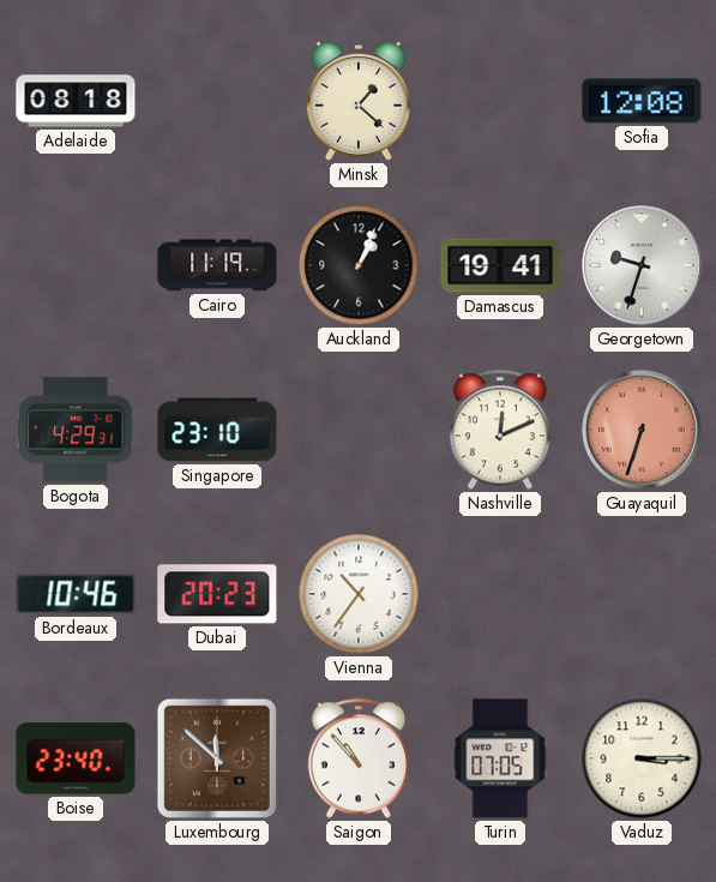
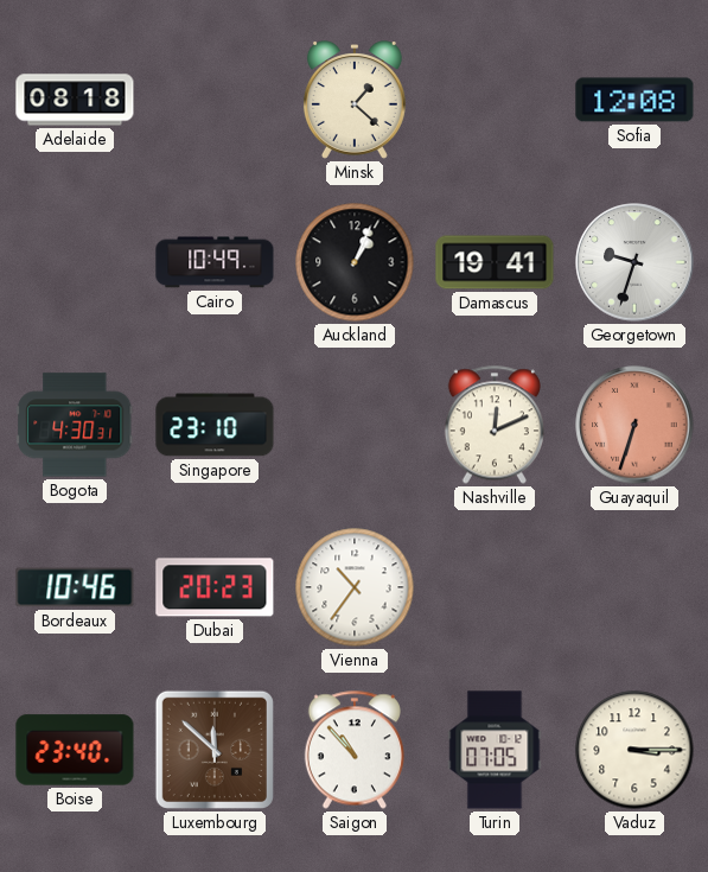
Cairo: 11:19 -> 10:49 (215, 262)
Bogota: 4:29 -> 4:30 (75, 425)
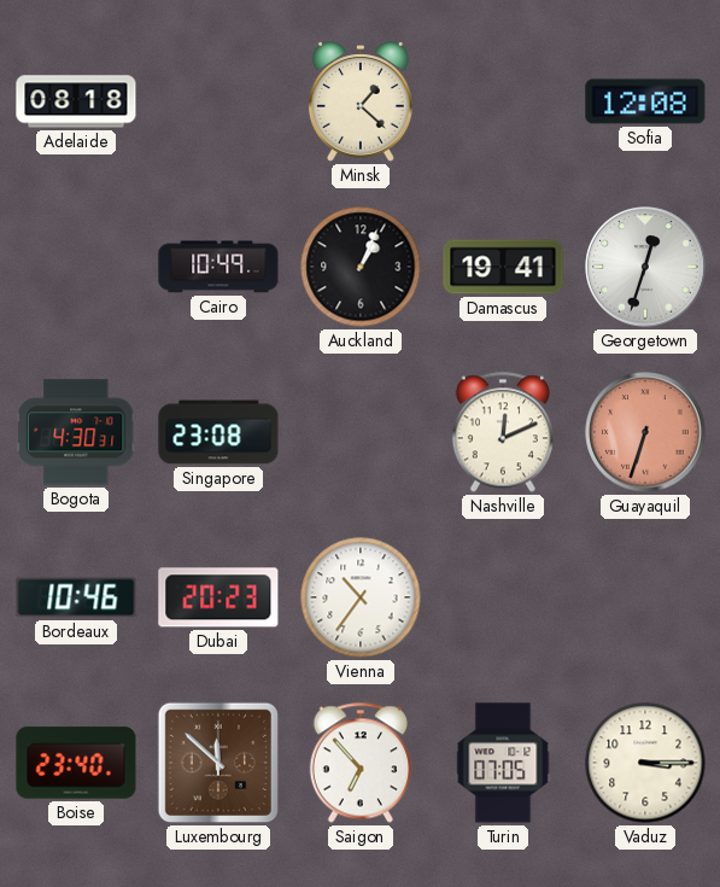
Georgetown: 9:33 -> 12:33 (645, 267)
Singapore: 23:10 -> 23:08 (218, 432)
Saigon: 10:53 -> 6:53 (361, 763)
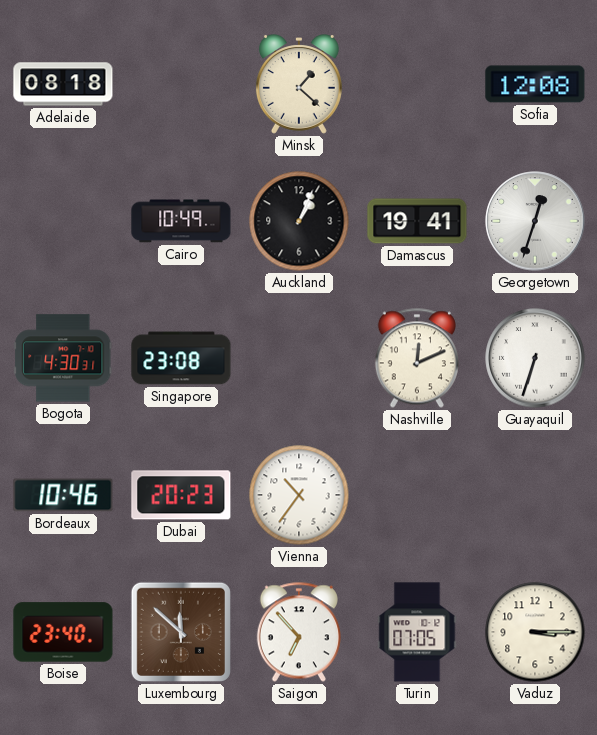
Guayaquil dial: salmon -> white (535, 358)
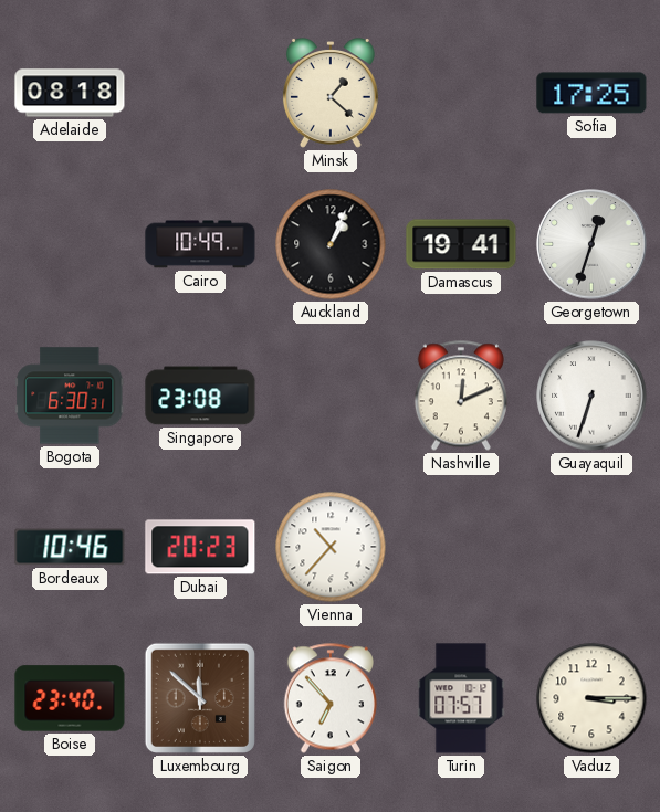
Sofia: 12:08 -> 17:25 (591, 93)
Bogota: 4:30 -> 6:30 (70, 396)
Vienna: 10:36 -> 10:37 (331, 547)
Turin: 07:05 -> 07:57 (461, 698)
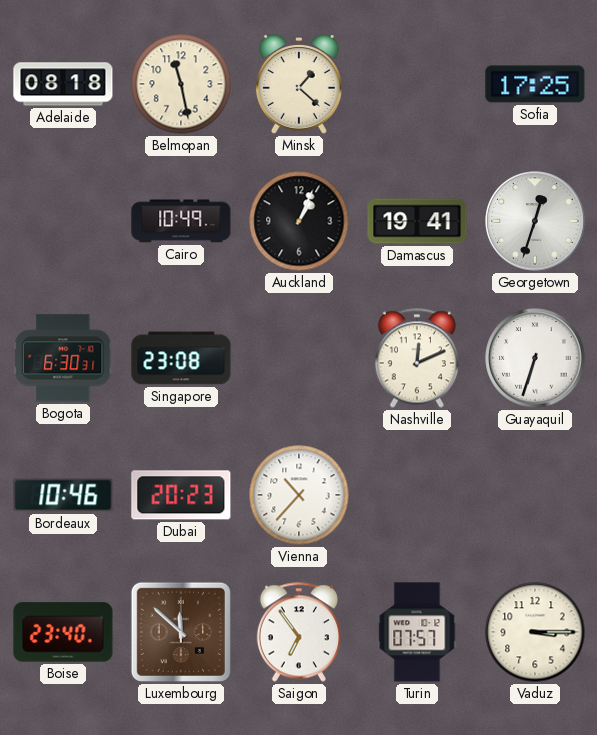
Belmopan: none -> 11:28 (181, 84)
Saigon: 6:53 -> 6:54 (299, 632)
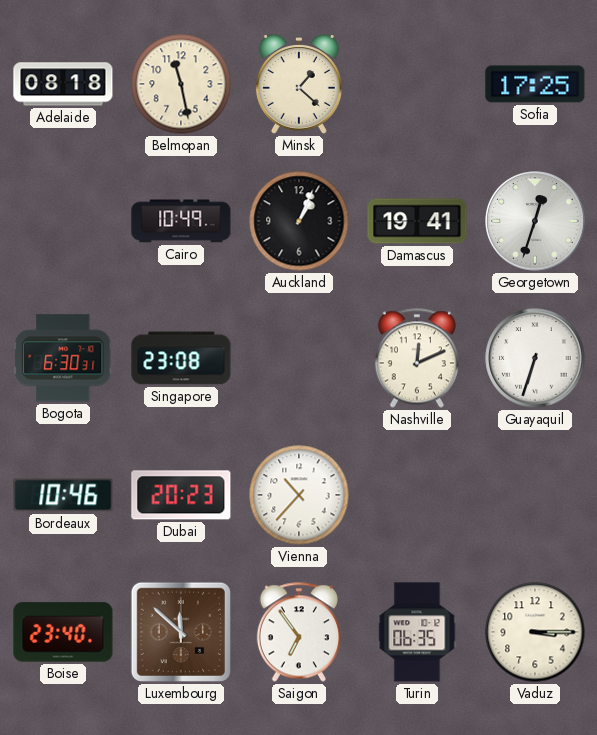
Turin: 07:57 -> 06:35 (417, 632)
